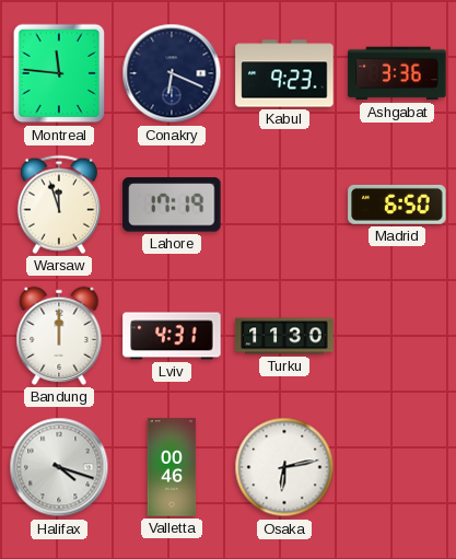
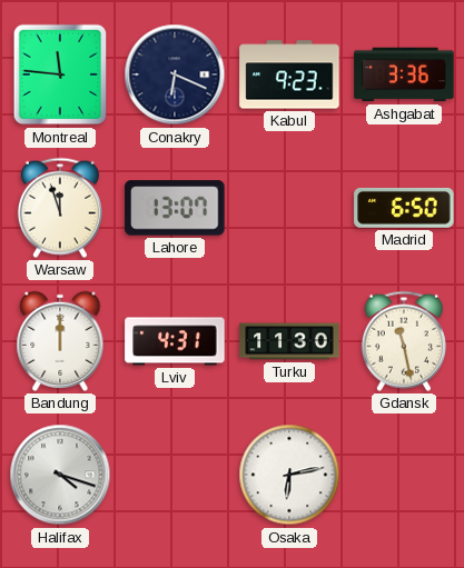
Lahore: 17:19 -> 13:07 (175, 208)
Gdansk: none -> 11:28 (404, 341)
Valletta: 00:46 -> none (172, 467)
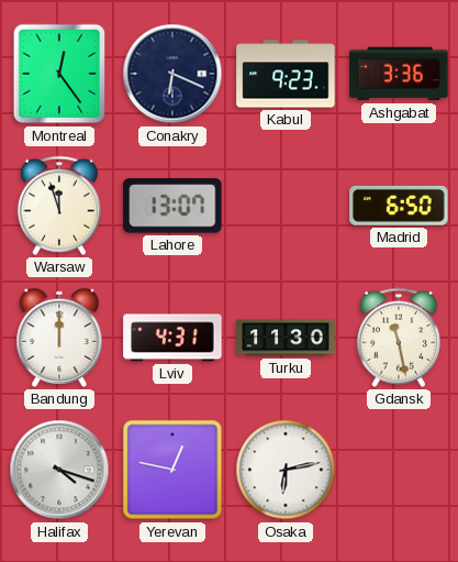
Montreal: 11:46 -> 12:24 (59, 74)
Yerevan: none -> 12:47 (172, 470)
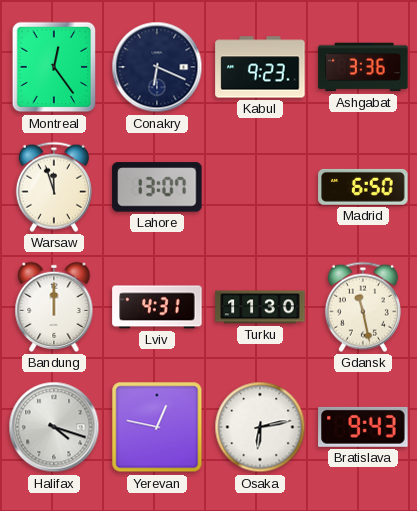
Bratislava: none -> 9:43 (363, 427)
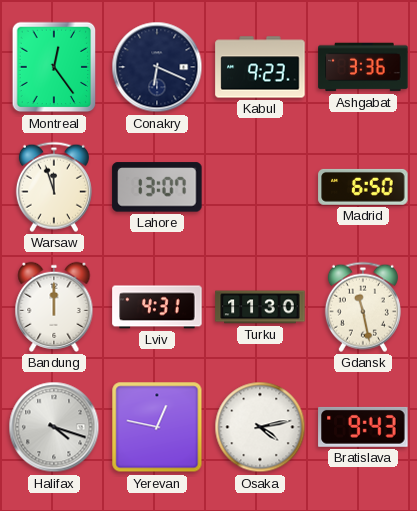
Osaka: 6:13 -> 4:13 (260, 427)
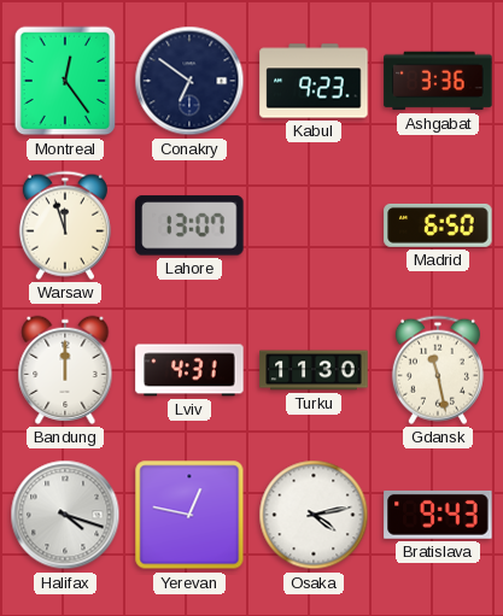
Conakry: 6:19 -> 6:51 (189, 81)
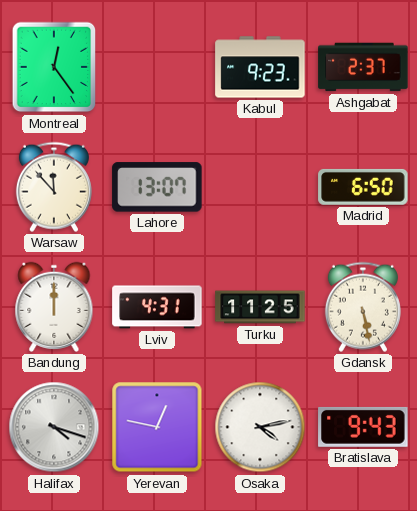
Conakry: 6:51 -> none (189, 81)
Ashgabat: 3:36 -> 2:37 (363, 67)
Warsaw: 11:57 -> 11:53 (54, 187)
Turku: 11:30 -> 11:25 (260, 307)
Gdansk: 11:28 -> 5:28 (363, 307)
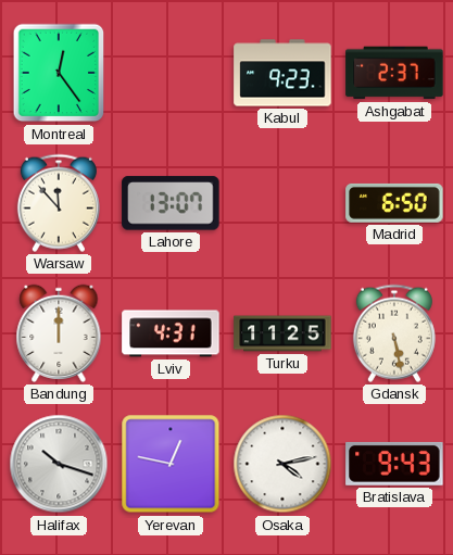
Halifax: 4:18 -> 10:18 (59, 464)
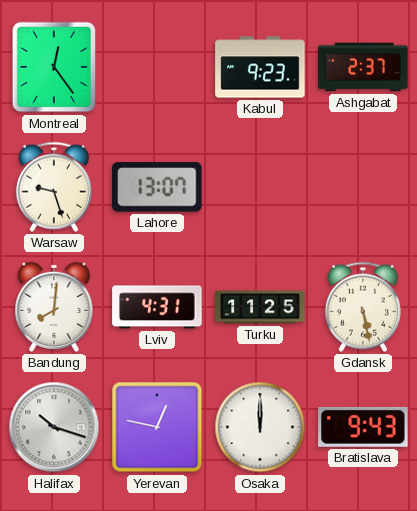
Warsaw: 11:53 -> 9:27 (54, 187)
Madrid: 6:50 -> none (394, 203)
Bandung: 12:00 -> 8:01 (54, 307)
Osaka: 4:13 -> 12:00 (260, 427)
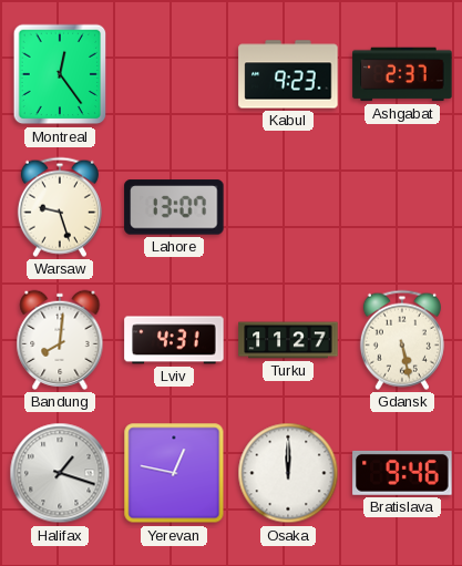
Turku: 11:25 -> 11:27 (288, 340)
Halifax: 10:18 -> 1:18 (60, 473)
Bratislava: 9:43 -> 9:46 (402, 473)
